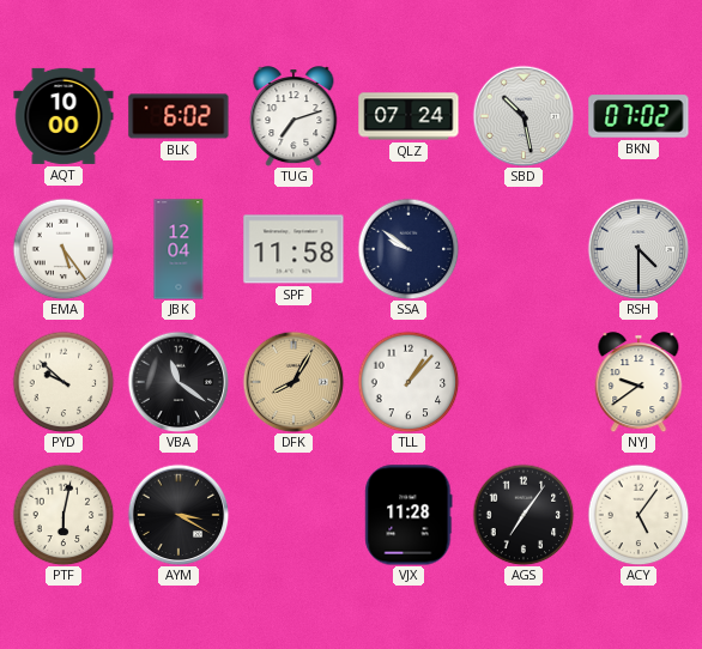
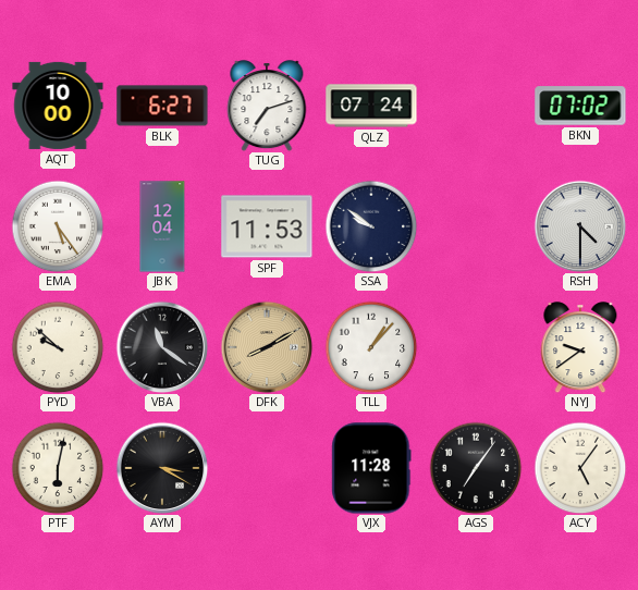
BLK: 6:02 -> 6:27 (162, 106)
SBD: 10:28 -> none (524, 116)
SPF: 11:58 -> 11:53 (267, 226)
DFK: 8:05 -> 8:10 (267, 347)
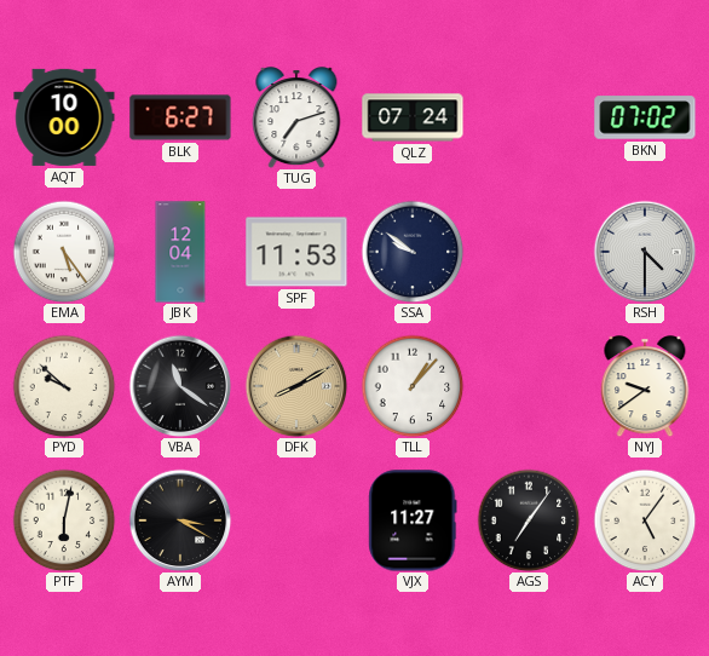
VJX: 11:28 -> 11:27 (413, 520)
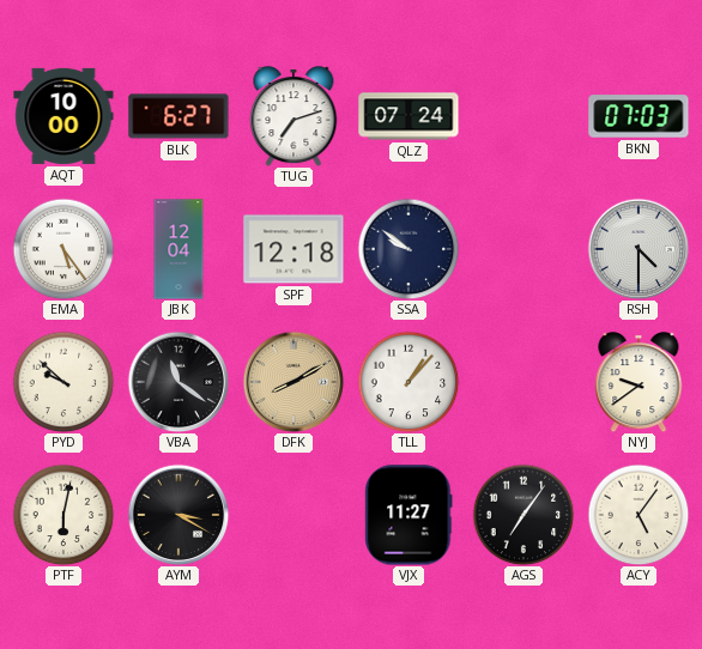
BKN: 07:02 -> 07:03 (639, 116)
SPF: 11:53 -> 12:18 (293, 249)
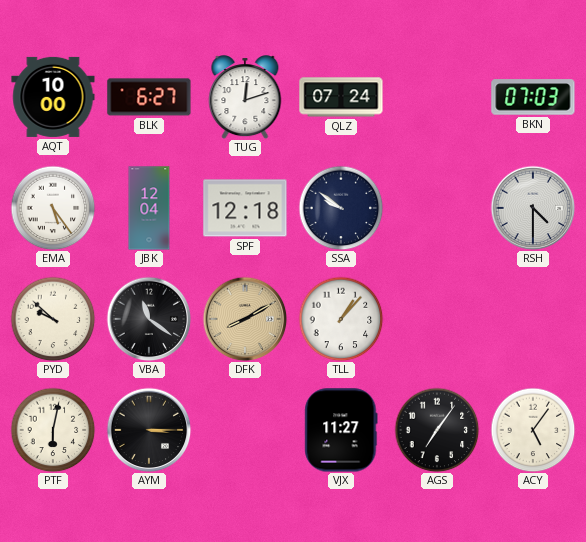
TUG: 7:12 -> 12:12 (245, 97)
NYJ: 9:39 -> none (639, 382)
AYM: 3:20 -> 3:15 (149, 430)
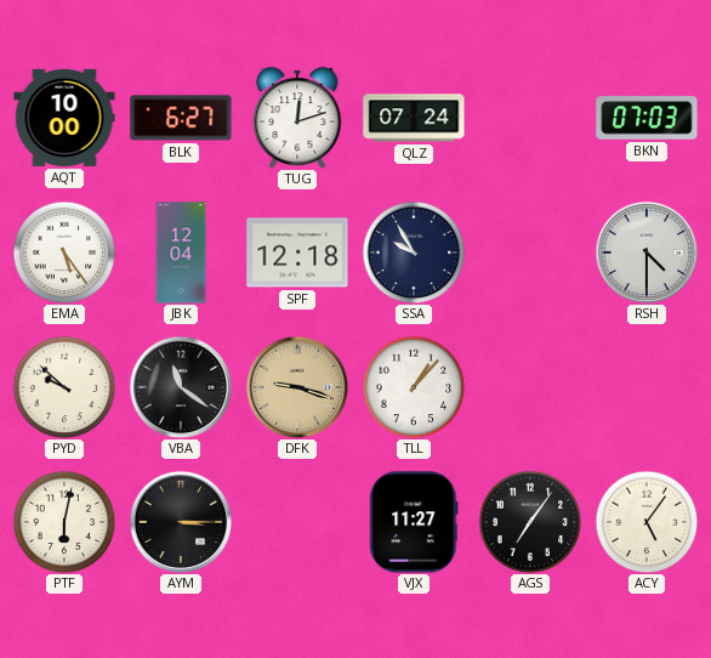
SSA: 9:51 -> 9:55 (414, 253)
DFK: 8:10 -> 9:18 (297, 387)
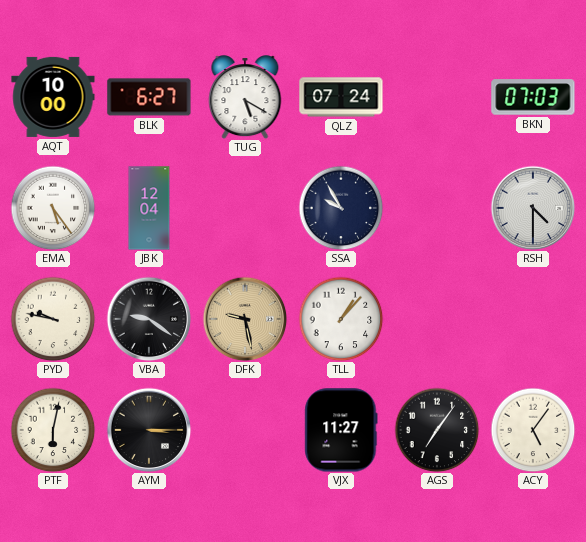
TUG: 12:12 -> 5:20 (245, 97)
SPF: 12:18 -> none (297, 253)
PYD: 9:52 -> 9:47 (53, 319)
VBA: 11:21 -> 9:21 (149, 319)
DFK: 9:18 -> 9:28 (245, 319)
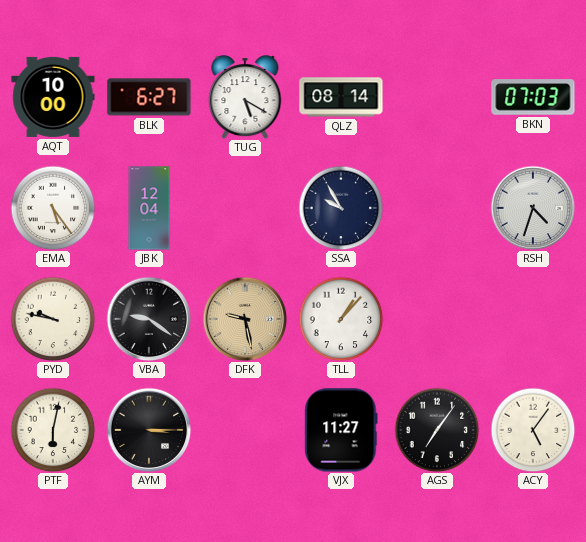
QLZ: 07:24 -> 08:14 (341, 97)
RSH: 4:30 -> 4:33 (533, 208)
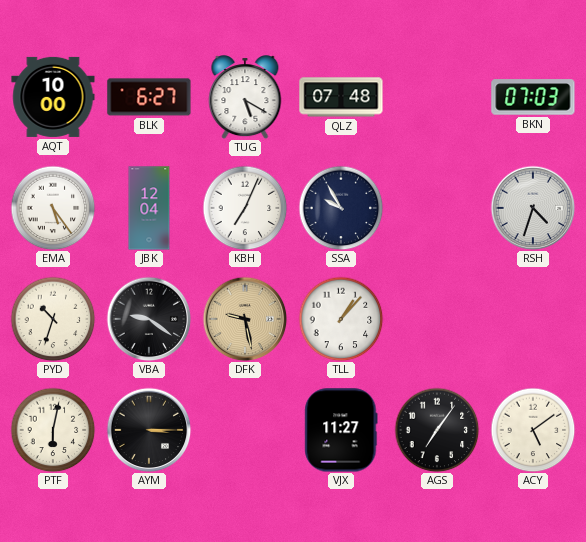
QLZ: 08:14 -> 07:48 (341, 97)
KBH: none -> 7:04 (245, 208)
PYD: 9:47 -> 10:33 (53, 319)
ACY: 5:06 -> 5:09 (533, 430)
